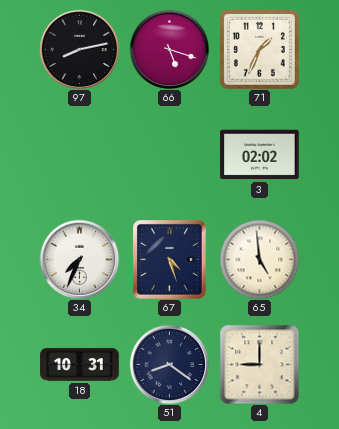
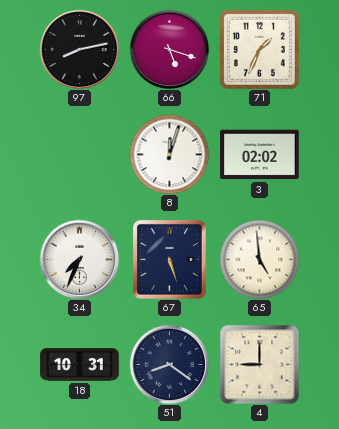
8: none -> 12:03 (169, 154)
67: 4:27 -> 5:27 (170, 260)
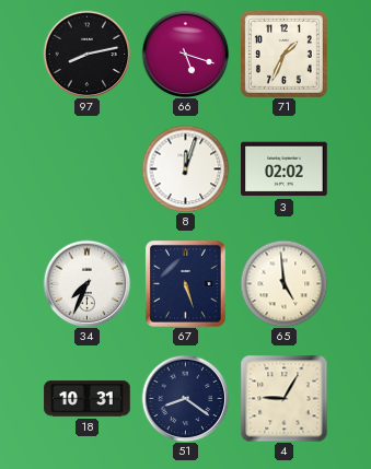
4: 9:00 -> 9:05 (283, 398)
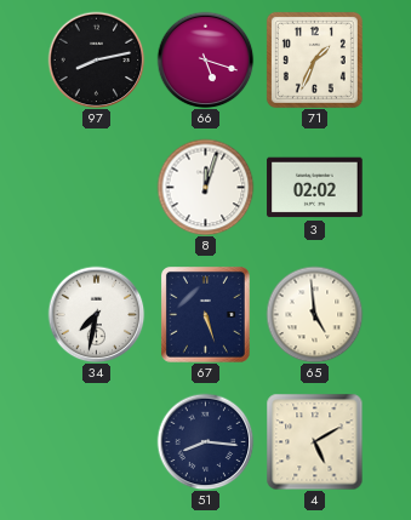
34: 7:34 -> 7:32 (96, 314)
18: 10:31 -> none (88, 399)
51: 8:21 -> 8:16 (205, 441)
4: 9:05 -> 5:10 (314, 441)
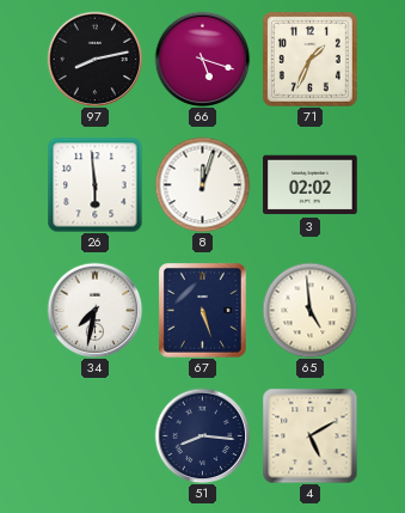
26: none -> 5:59 (94, 184)
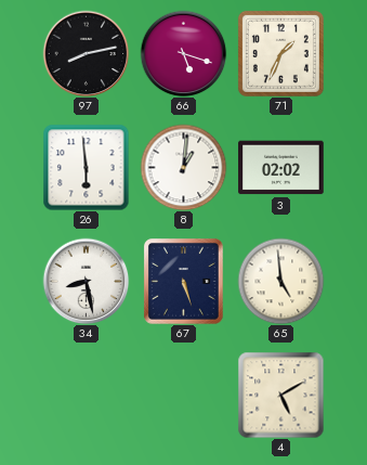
8: 12:03 -> 1:01 (183, 167)
34: 7:32 -> 8:28 (86, 281)
51: 8:16 -> none (202, 435)
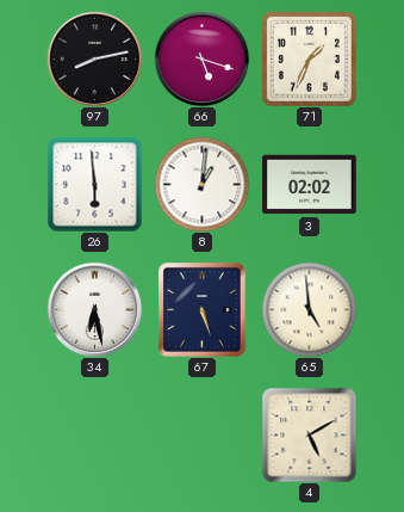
34: 8:28 -> 6:28 (94, 309)
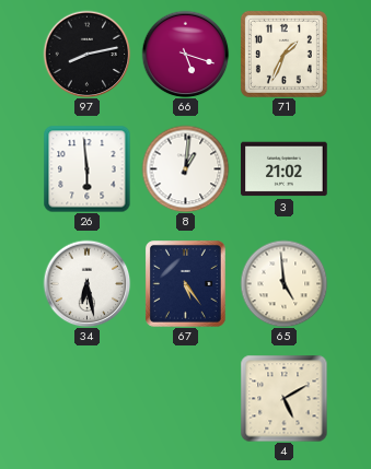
3: 02:02 -> 21:02 (285, 169)
67: 5:27 -> 5:24 (186, 284)
